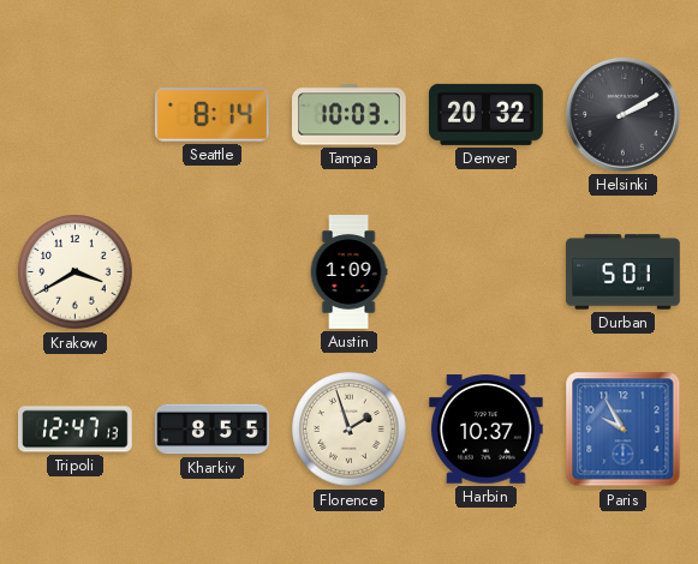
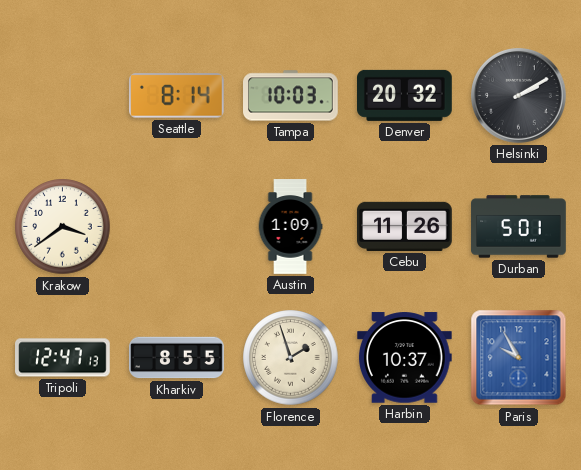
Krakow: 3:40 -> 3:39 (63, 227)
Cebu: none -> 11:26 (405, 226)
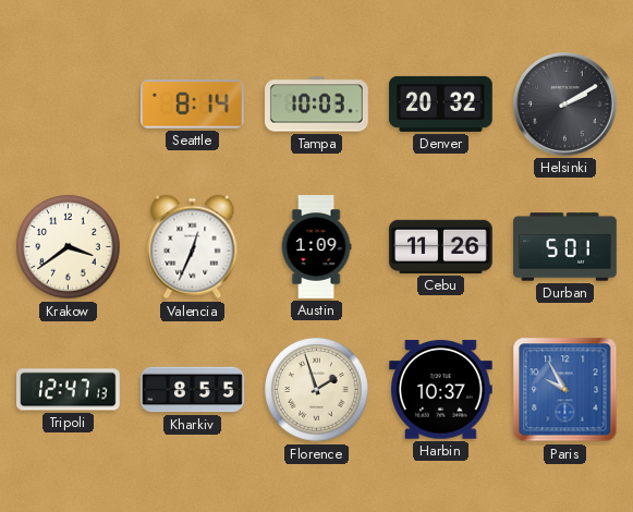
Valencia: none -> 12:34 (193, 247)
